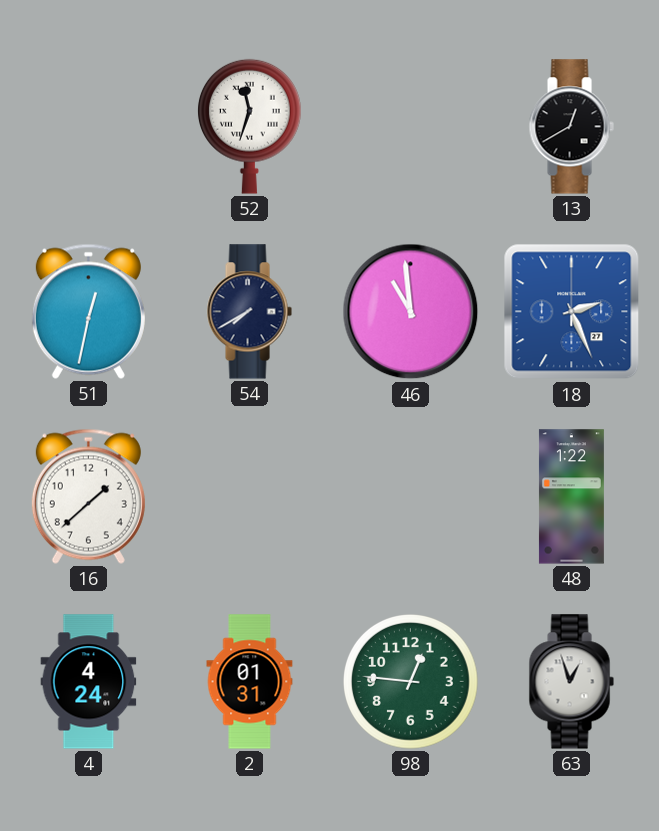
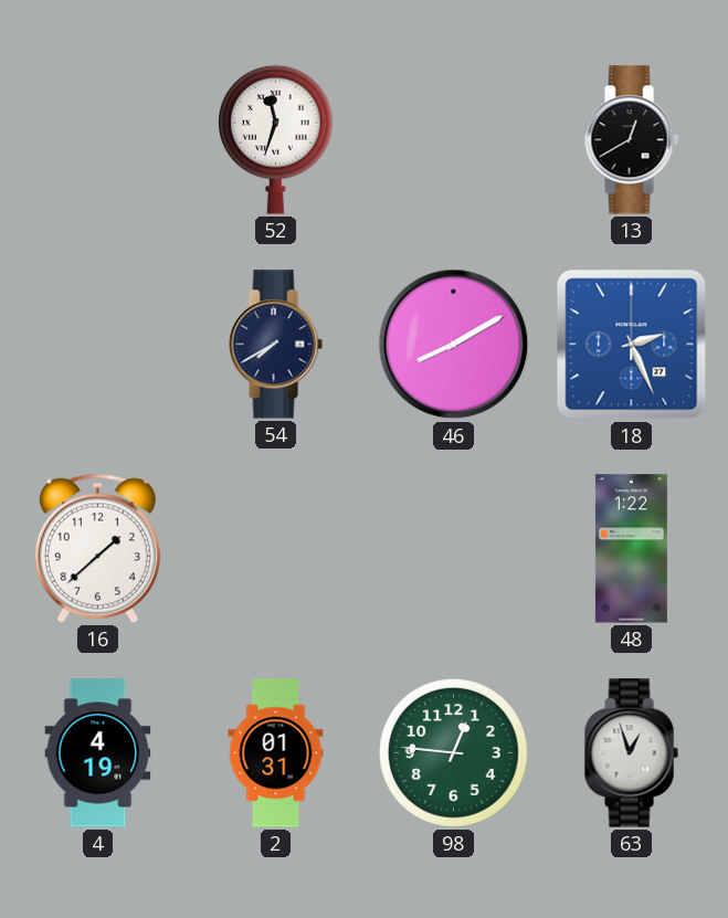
51: 12:32 -> none (88, 311)
46: 10:59 -> 8:10 (454, 345)
4: 4:24 -> 4:19 (98, 753)
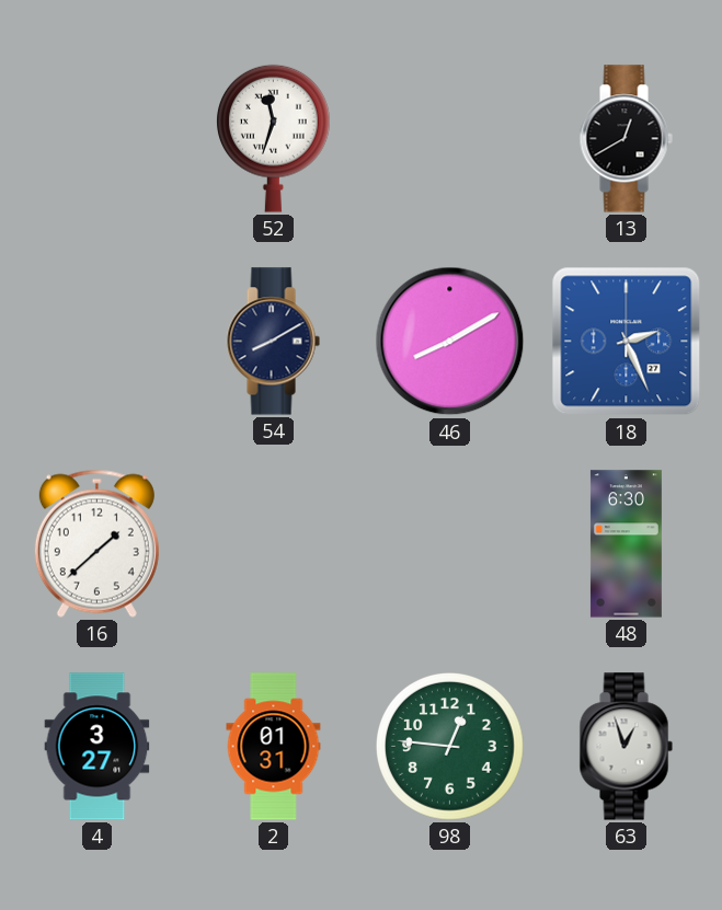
54: 7:40 -> 8:10 (273, 342)
48: 1:22 -> 6:30 (626, 544)
4: 4:19 -> 3:27 (98, 747)
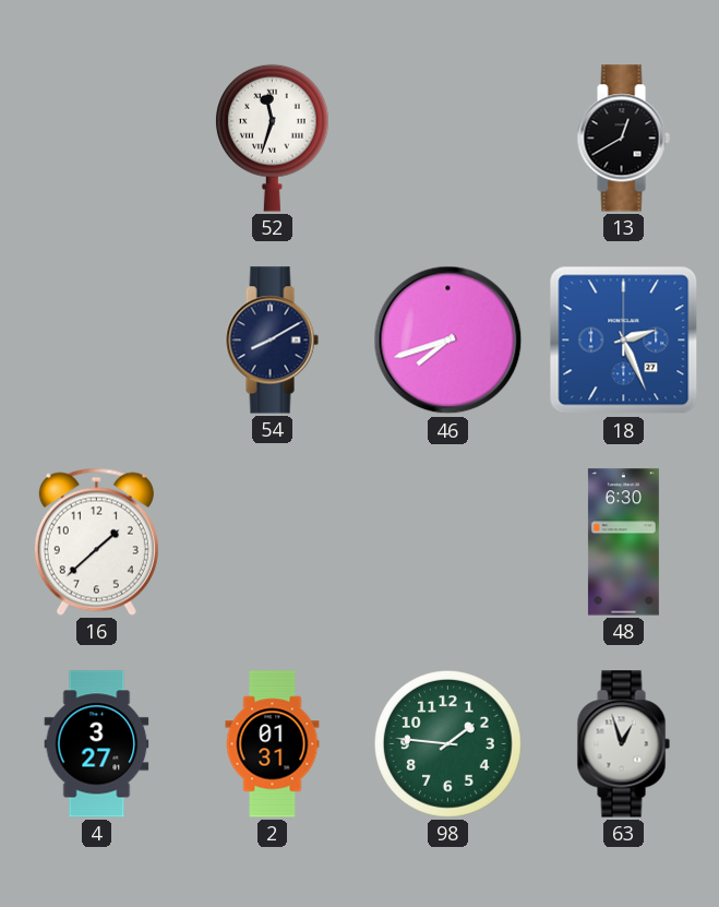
46: 8:10 -> 7:42 (448, 341)
98: 12:46 -> 1:46 (448, 744)
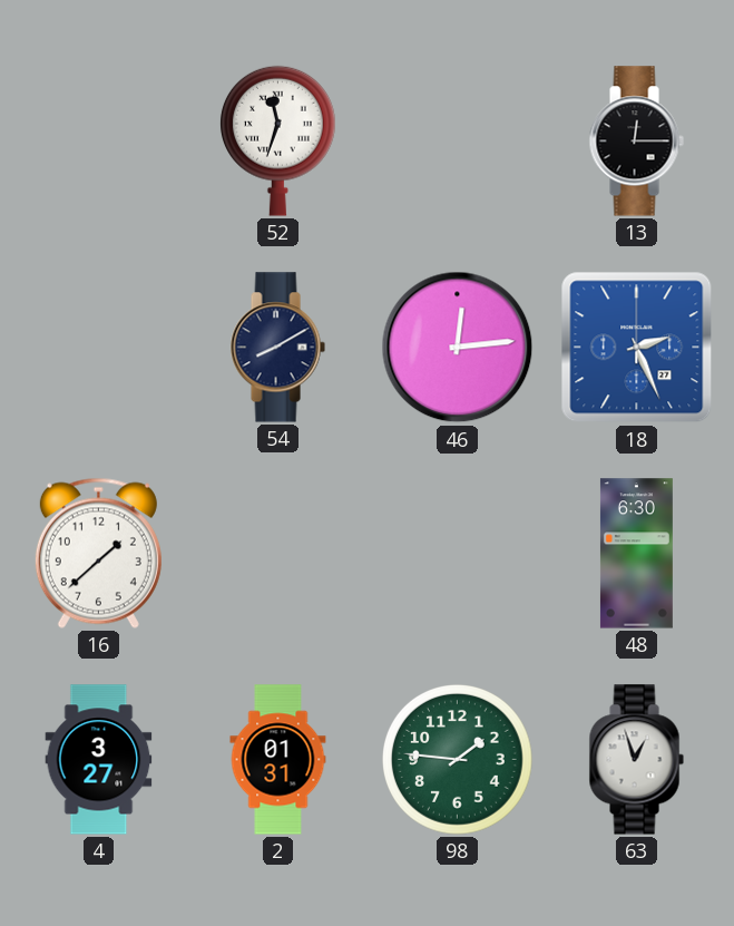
13: 12:40 -> 12:15 (636, 142)
46: 7:42 -> 12:14 (458, 348)
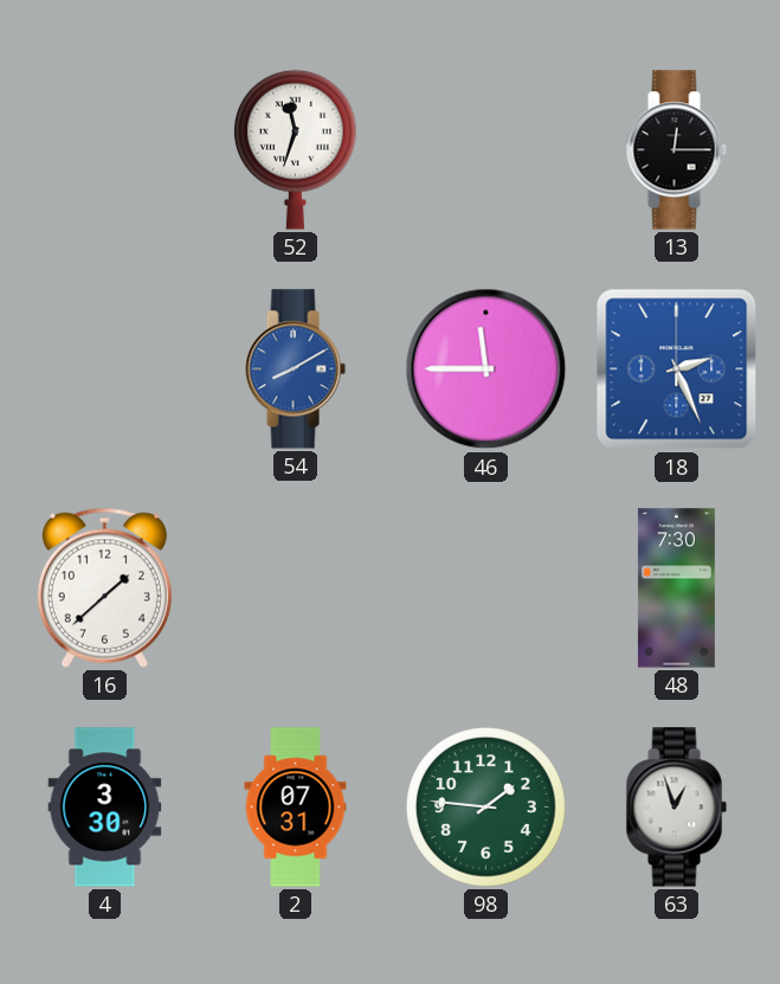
54 dial: navy -> blue (295, 369)
46: 12:14 -> 11:45 (486, 369)
48: 6:30 -> 7:30 (676, 589)
4: 3:27 -> 3:30 (105, 808)
2: 01:31 -> 07:31 (296, 808)
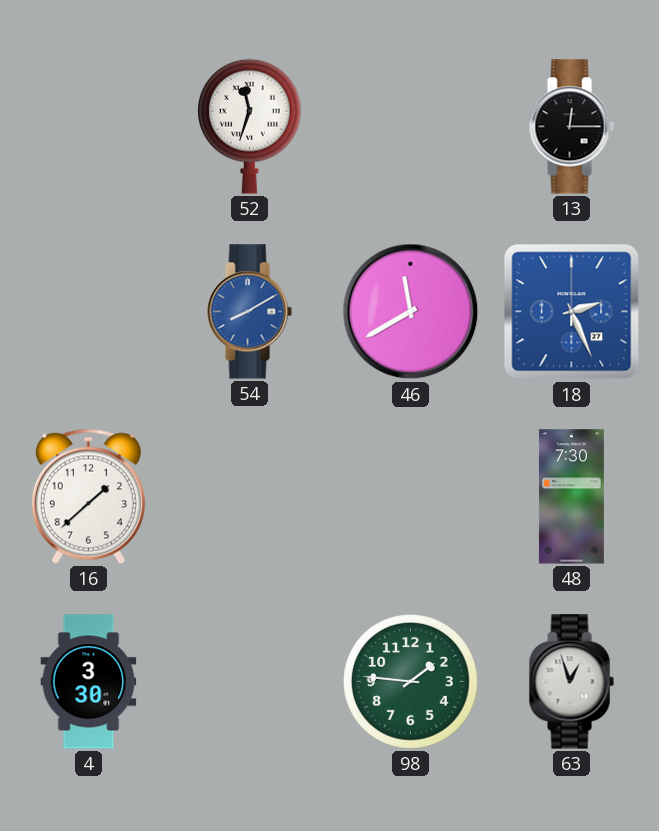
46: 11:45 -> 11:40 (411, 312)
2: 07:31 -> none (296, 808)
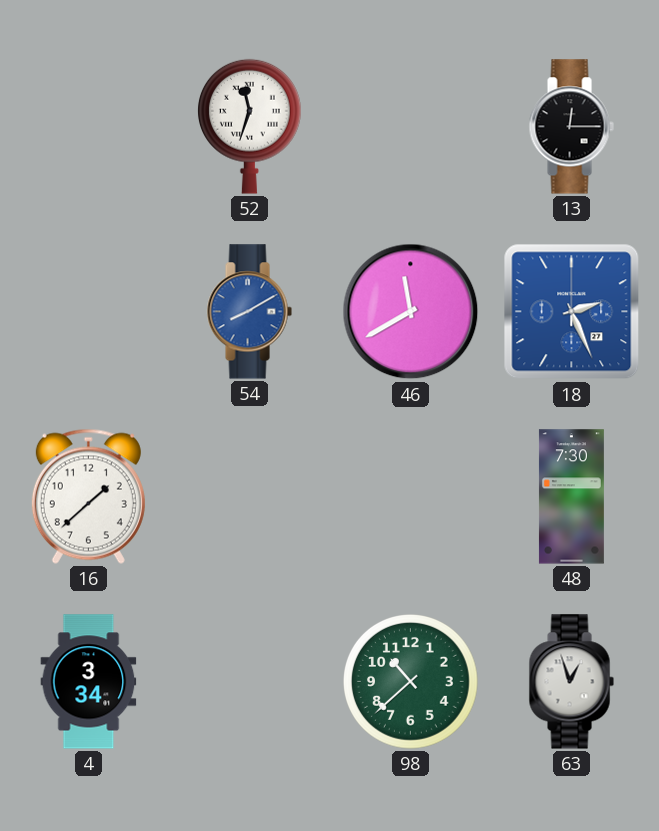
4: 3:30 -> 3:34 (89, 682)
98: 1:46 -> 10:38 (411, 682)
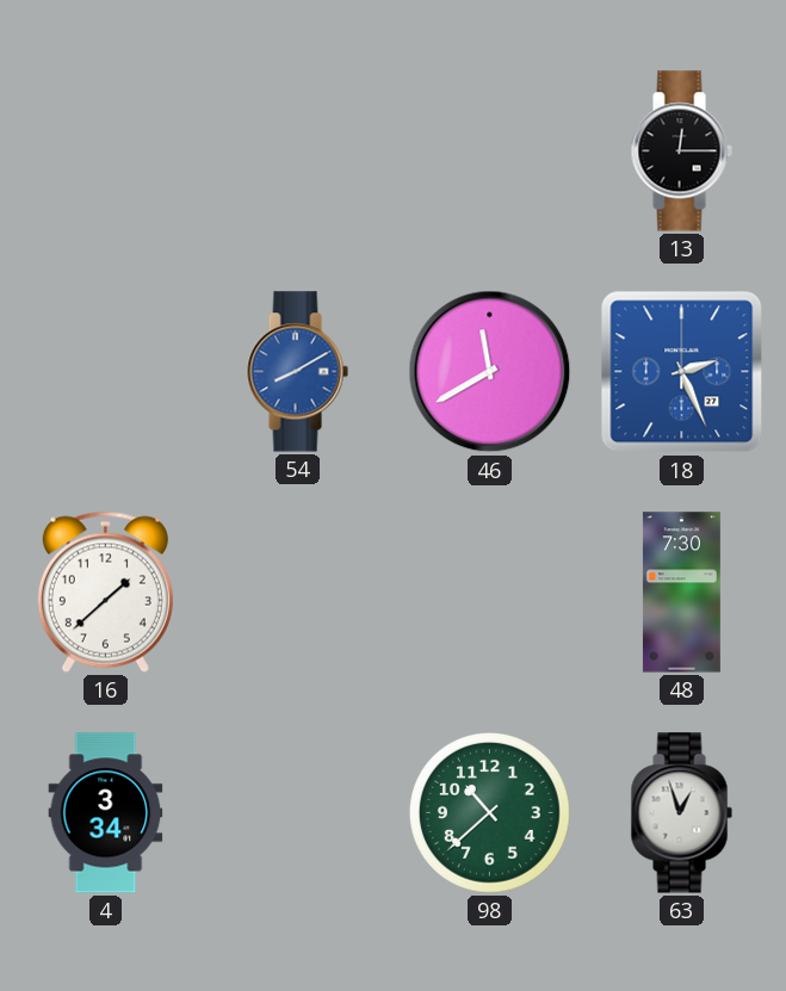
52: 11:33 -> none (249, 126)
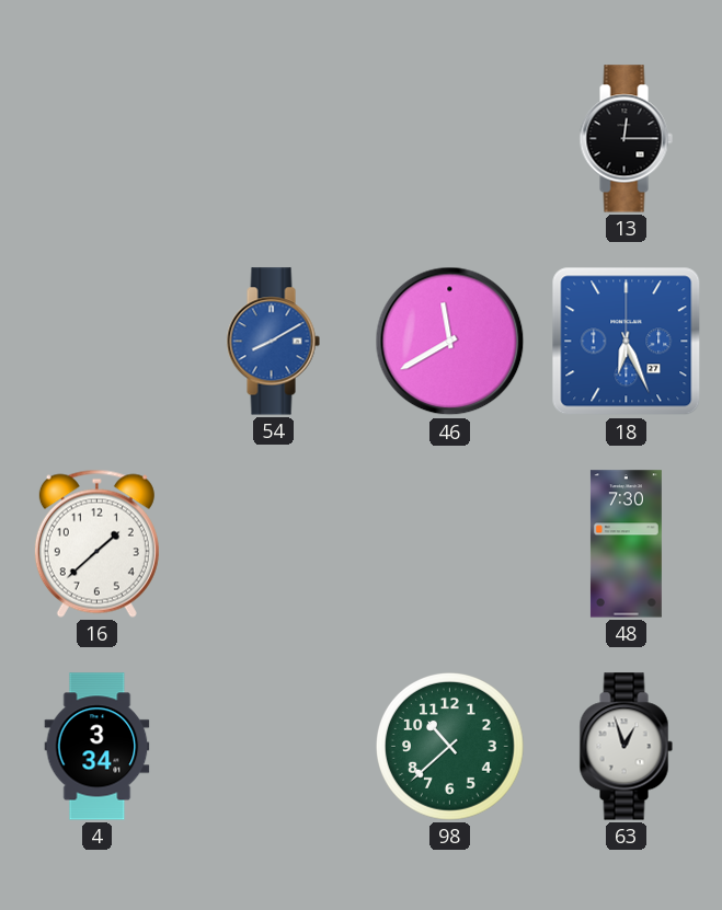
18: 2:26 -> 6:26 (627, 342)
